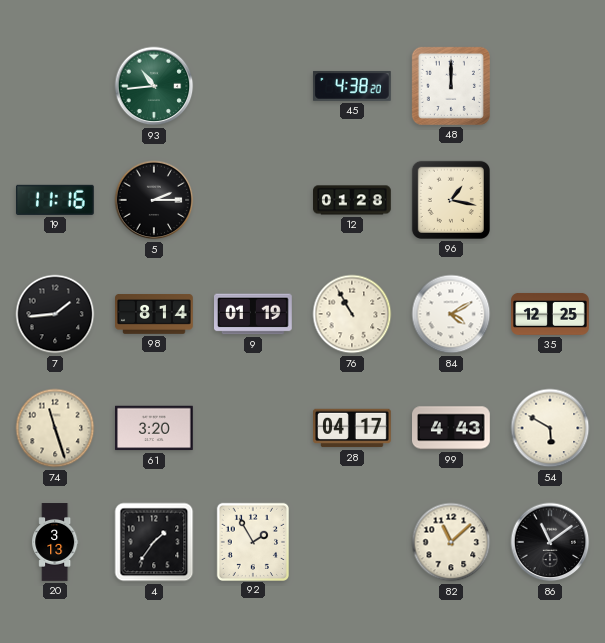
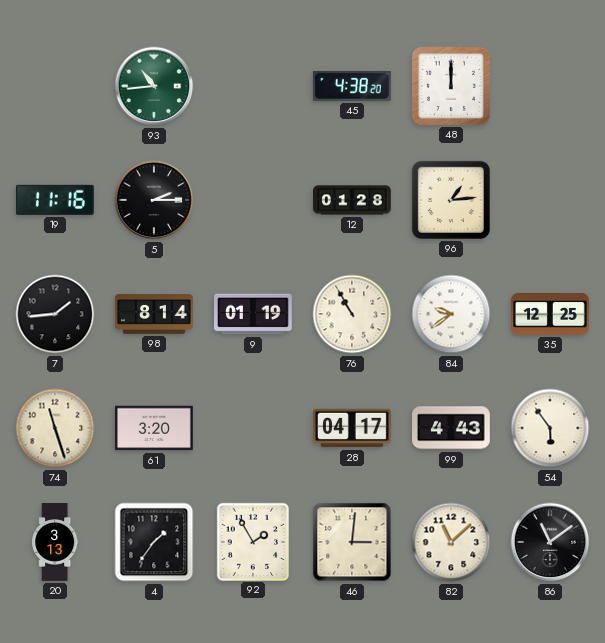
96: 1:17 -> 1:14 (451, 200)
84: 4:10 -> 9:39 (451, 314)
54: 5:50 -> 5:54 (550, 428)
46: none -> 3:01 (352, 542)
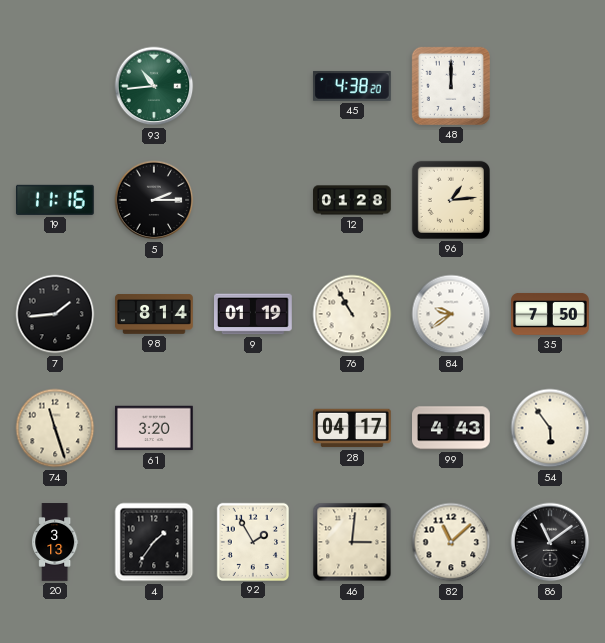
35: 12:25 -> 7:50 (550, 314)
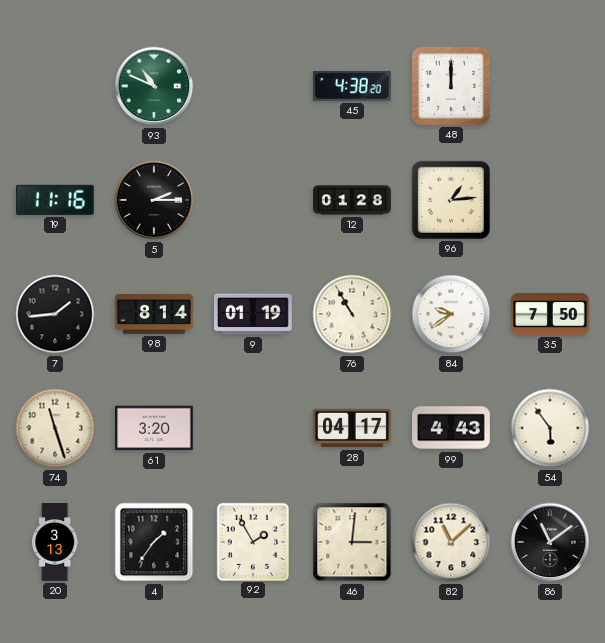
93: 10:44 -> 10:49 (154, 86)
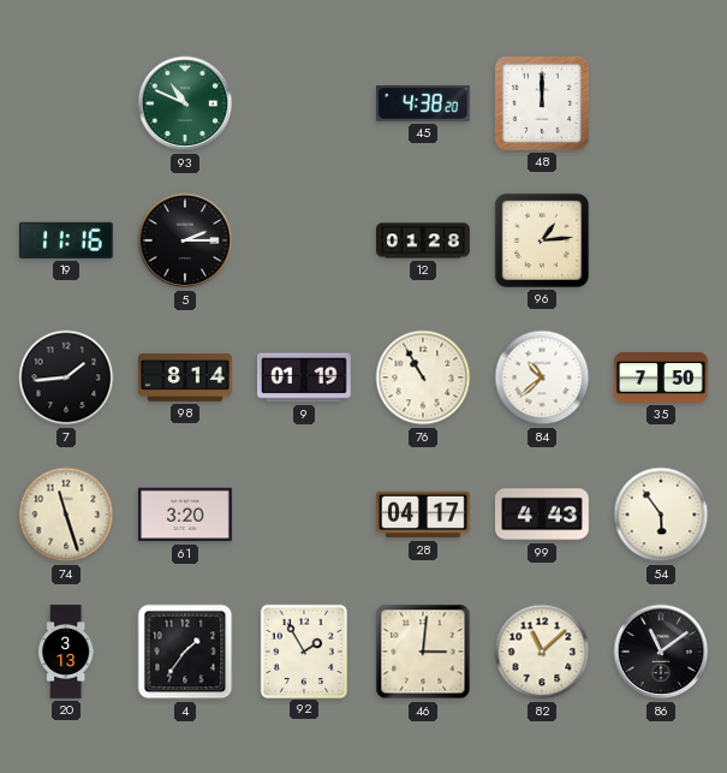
84: 9:39 -> 10:38 (542, 377)
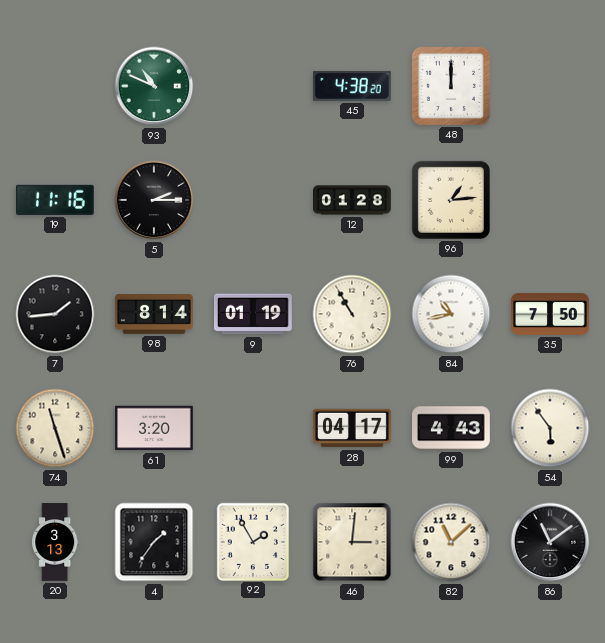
84: 10:38 -> 10:43 (451, 314)
